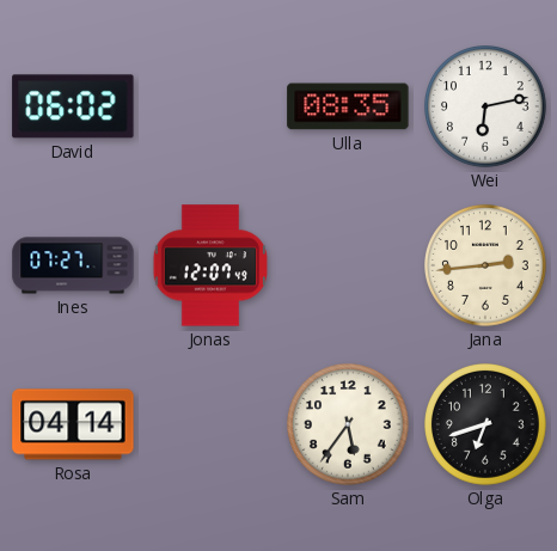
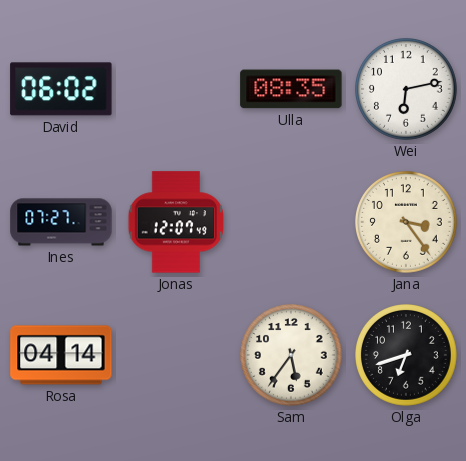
Jana: 2:44 -> 3:24 (407, 223)
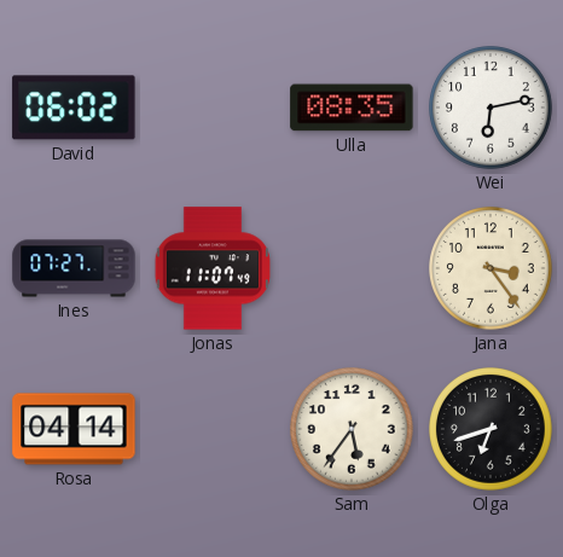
Jonas: 12:07 -> 11:07 (211, 268)
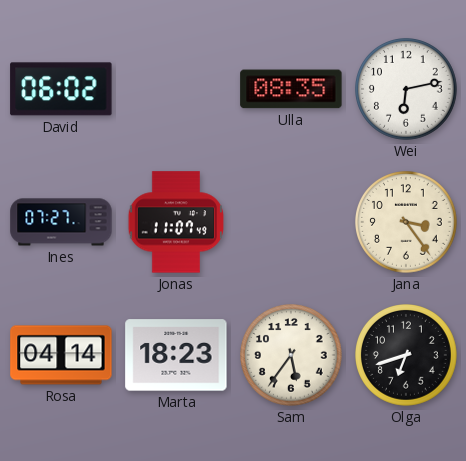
Marta: none -> 18:23 (176, 355)
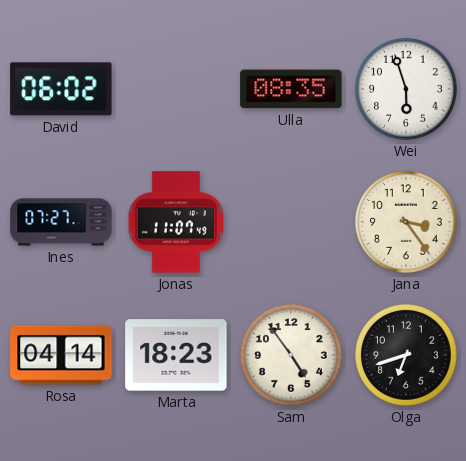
Wei: 6:13 -> 5:57 (407, 90)
Sam: 5:36 -> 4:54 (292, 356)
